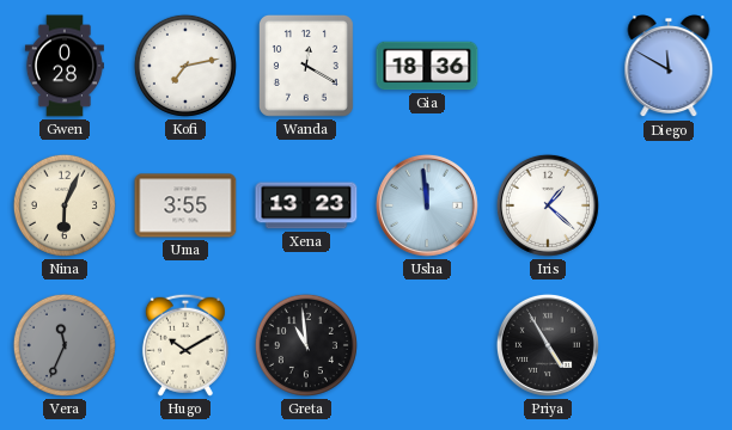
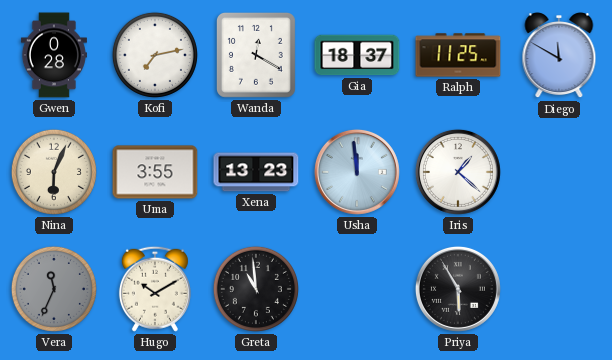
Gia: 18:36 -> 18:37 (357, 55)
Ralph: none -> 11:25 (458, 55)
Priya: 4:55 -> 5:55 (458, 289)
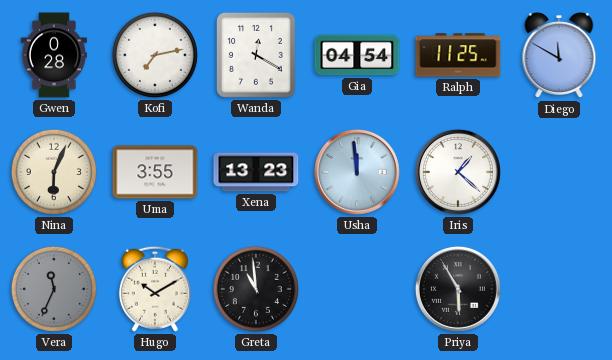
Gia: 18:37 -> 04:54 (357, 55)
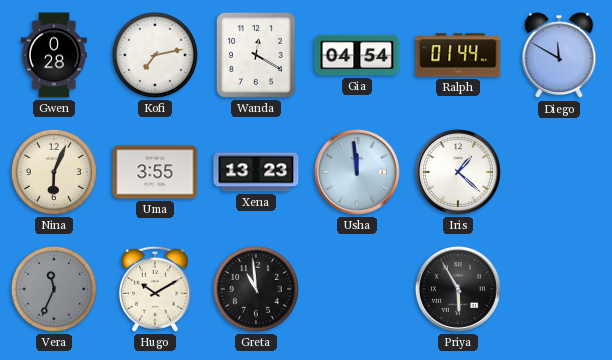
Ralph: 11:25 -> 01:44 (458, 55)
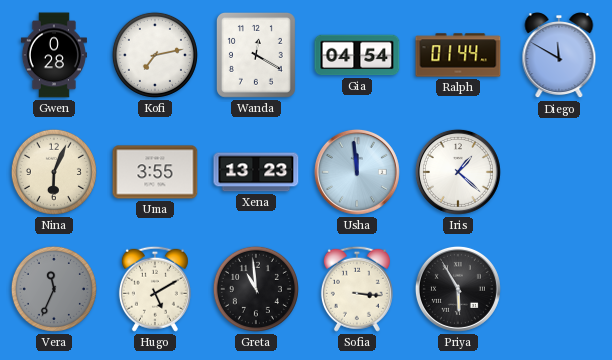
Hugo: 10:10 -> 5:10 (155, 289)
Sofia: none -> 3:16 (357, 289)
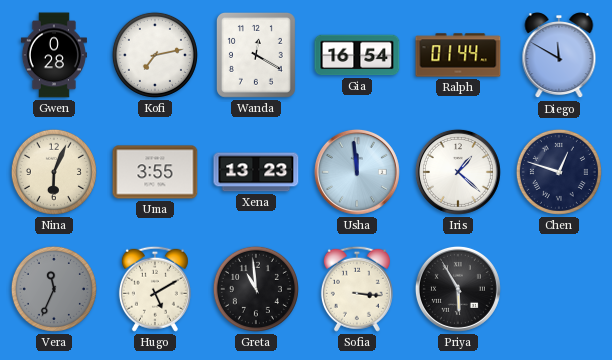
Gia: 04:54 -> 16:54 (357, 55)
Chen: none -> 12:48 (559, 172)
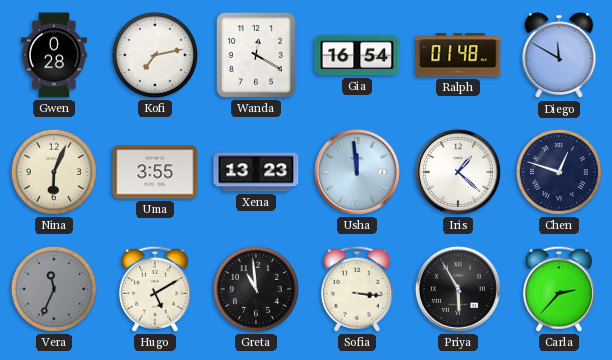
Ralph: 01:44 -> 01:48 (458, 55)
Carla: none -> 2:37 (559, 289)
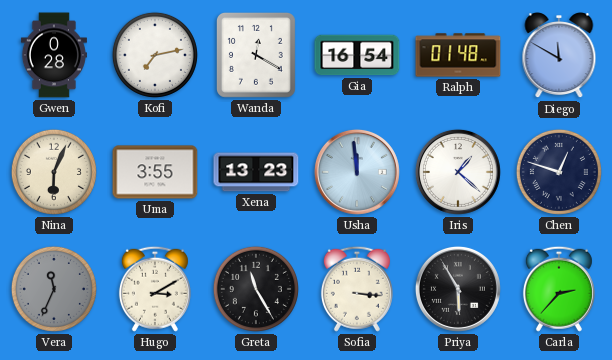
Hugo: 5:10 -> 3:10 (155, 289)
Greta: 10:59 -> 11:25 (256, 289)
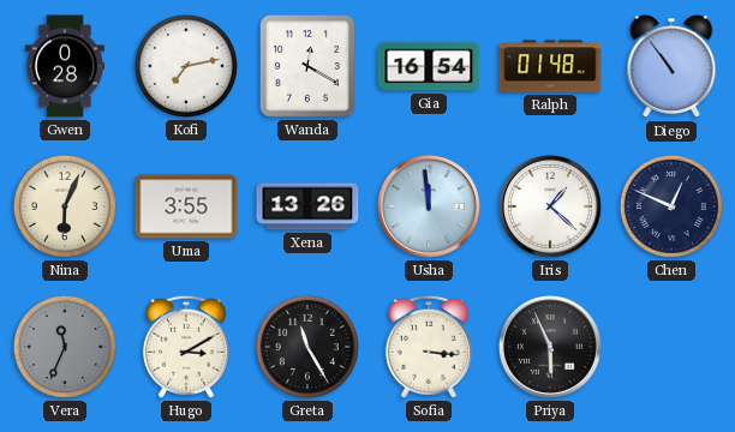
Diego: 11:50 -> 10:54 (671, 67)
Xena: 13:23 -> 13:26 (307, 206)
Chen: 12:48 -> 12:49 (671, 206)
Priya: 5:55 -> 5:56 (550, 347)
Carla: 2:37 -> none (559, 289)
